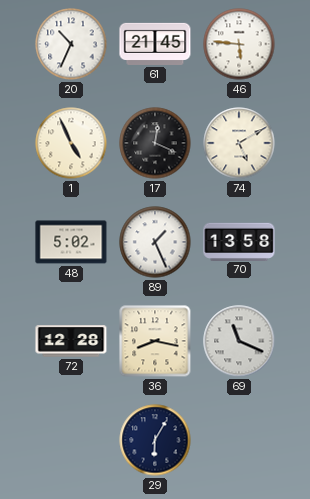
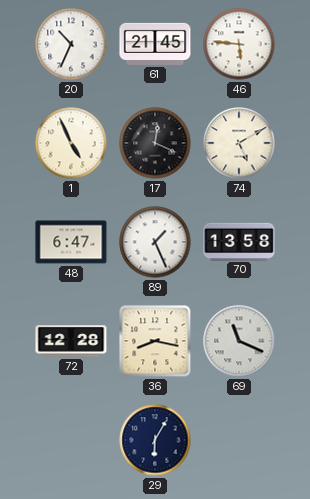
48: 5:02 -> 6:47 (71, 242)
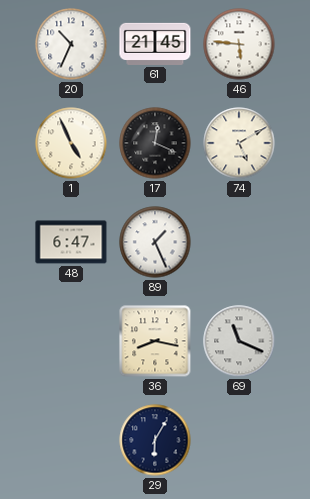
70: 13:58 -> none (239, 241)
72: 12:28 -> none (71, 341)
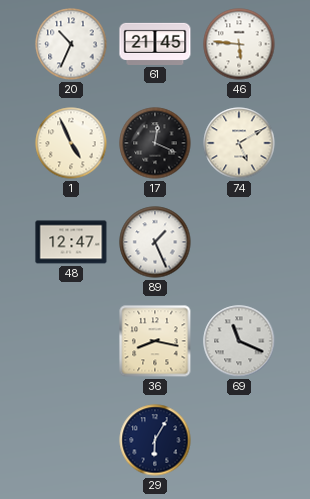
48: 6:47 -> 12:47 (71, 242)
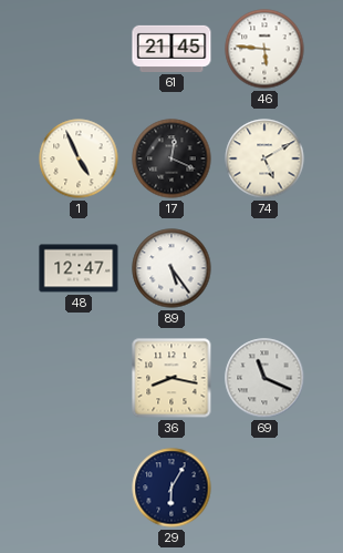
20: 10:34 -> none (71, 44)
89: 1:26 -> 5:24 (171, 268)
